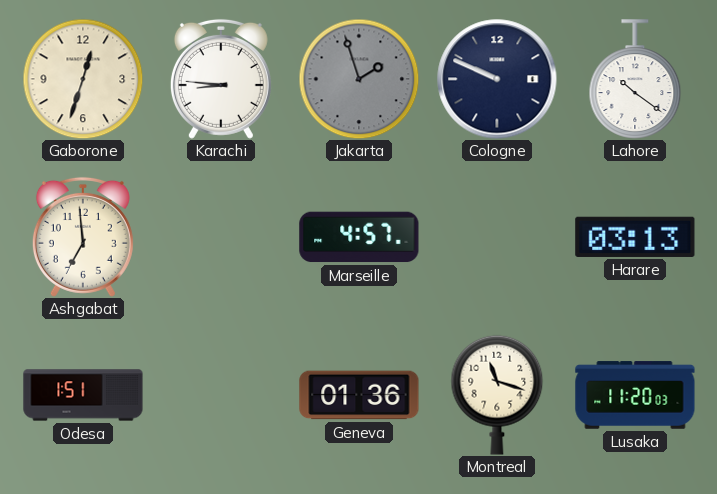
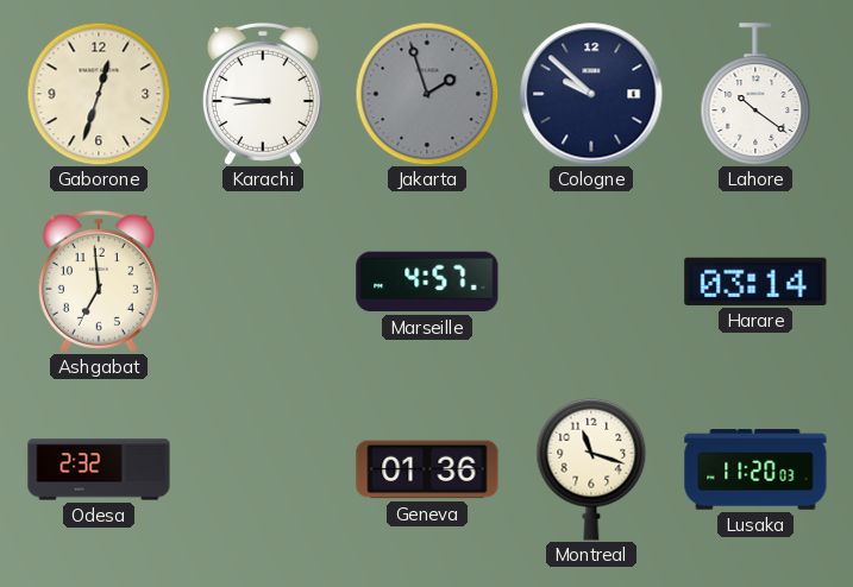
Cologne: 9:49 -> 9:52 (591, 94)
Harare: 03:13 -> 03:14 (755, 282)
Odesa: 1:51 -> 2:32 (99, 469)
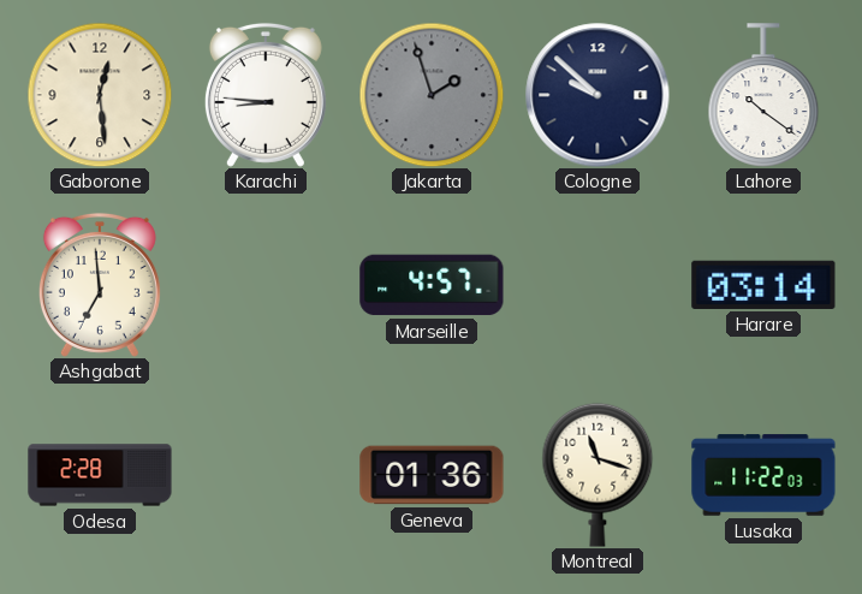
Gaborone: 12:33 -> 12:29 (100, 95)
Odesa: 2:32 -> 2:28 (100, 475)
Lusaka: 11:20 -> 11:22 (763, 475)
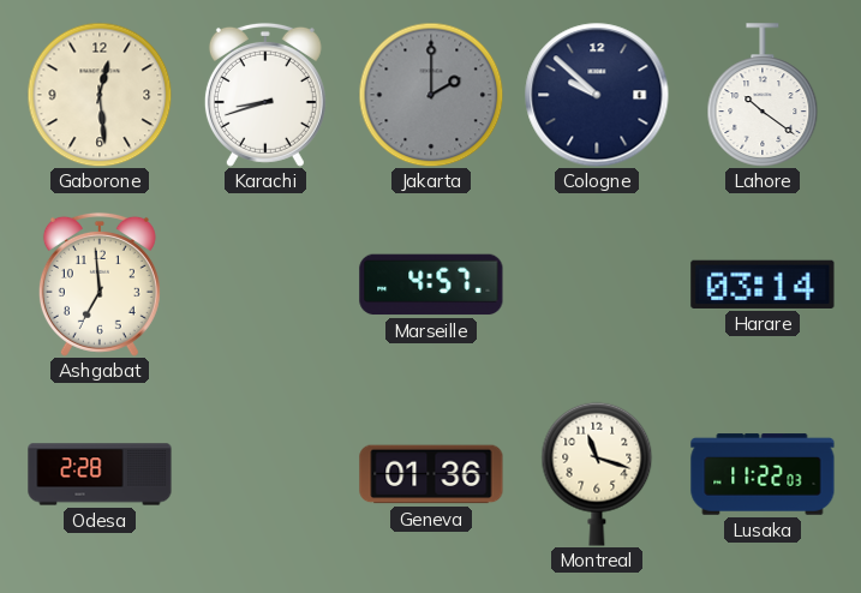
Karachi: 8:46 -> 8:42 (265, 95)
Jakarta: 1:57 -> 2:00 (431, 95)
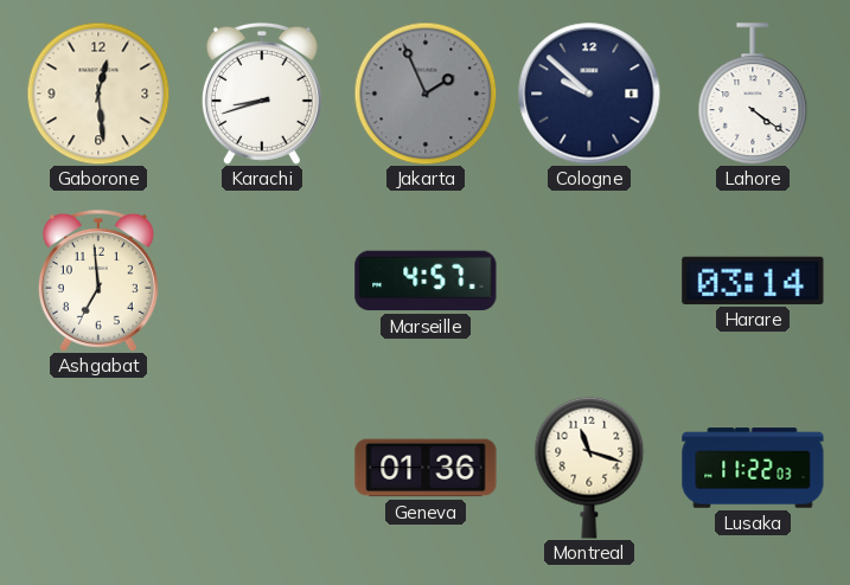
Jakarta: 2:00 -> 1:56 (426, 94)
Lahore: 10:21 -> 4:21 (753, 94)
Odesa: 2:28 -> none (100, 474)
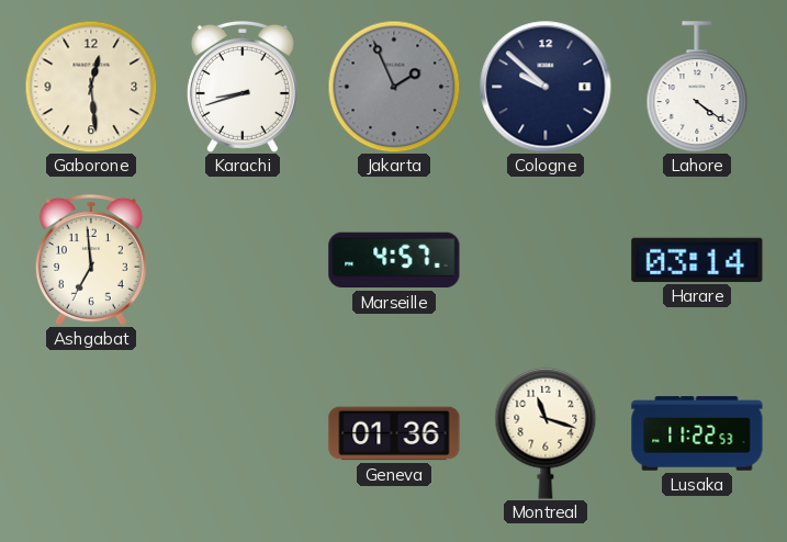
Lusaka: 11:22:03 -> 11:22:53 (697, 433)
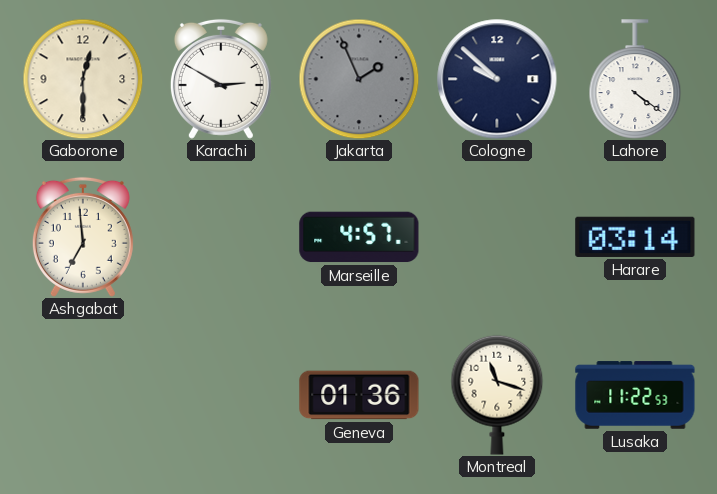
Gaborone: 12:29 -> 12:30 (83, 79)
Karachi: 8:42 -> 2:50 (221, 79)
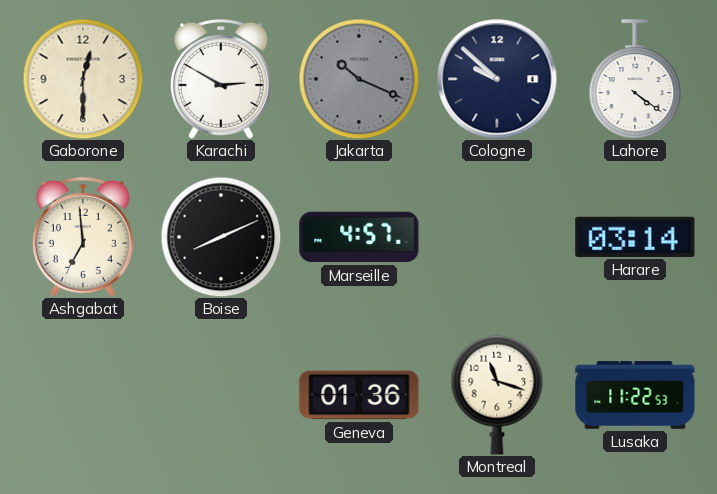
Jakarta: 1:56 -> 10:19 (359, 79)
Boise: none -> 8:11 (221, 237)
